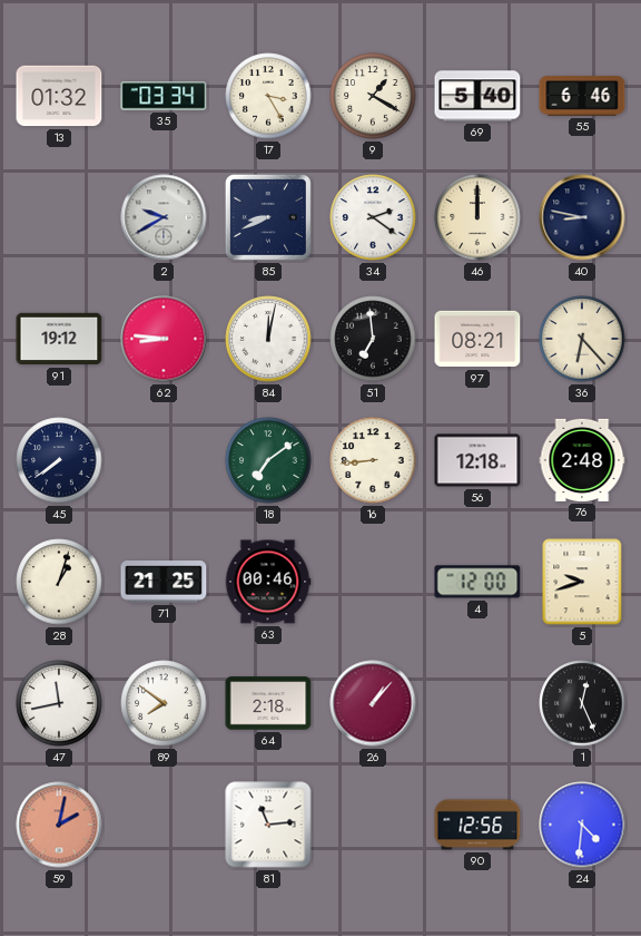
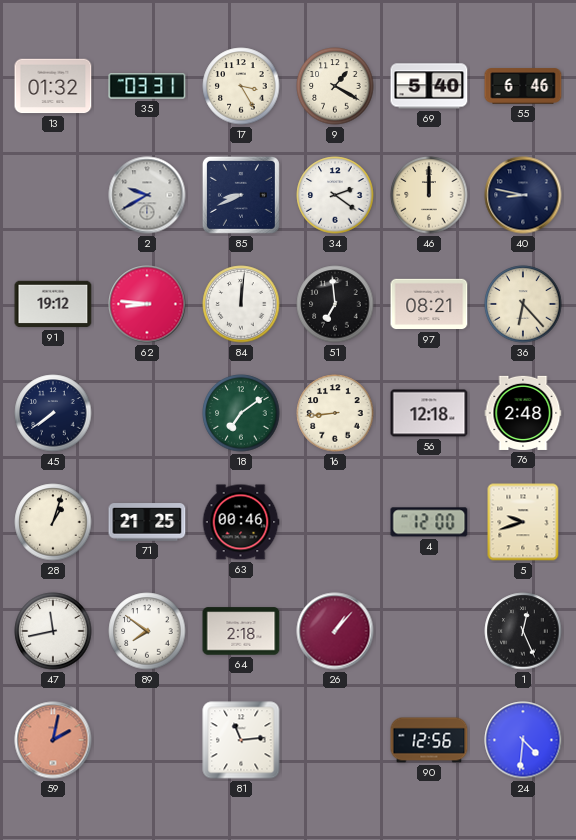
35: 03:34 -> 03:31 (147, 86)
84: 12:02 -> 12:01 (241, 304)
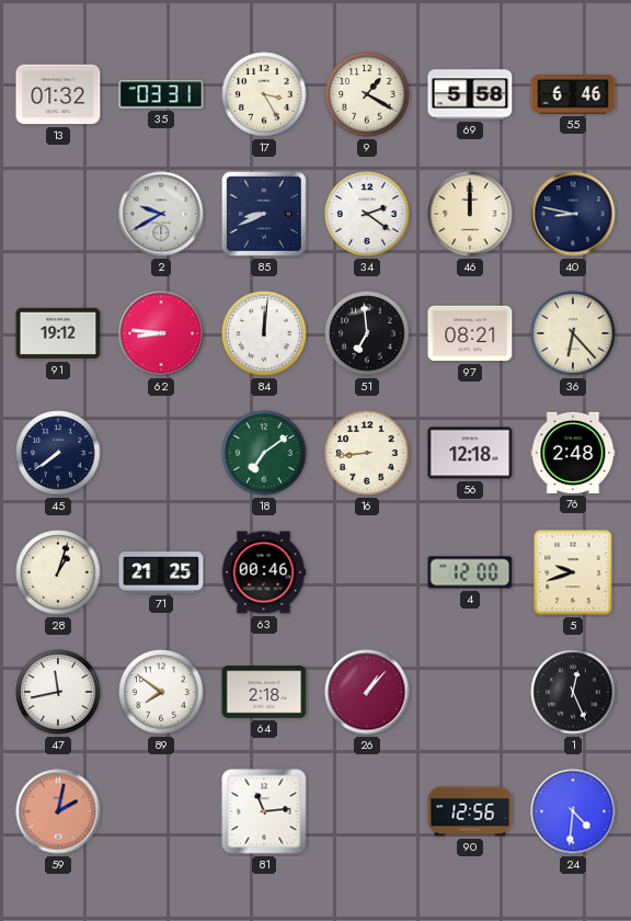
69: 5:40 -> 5:58 (470, 94)
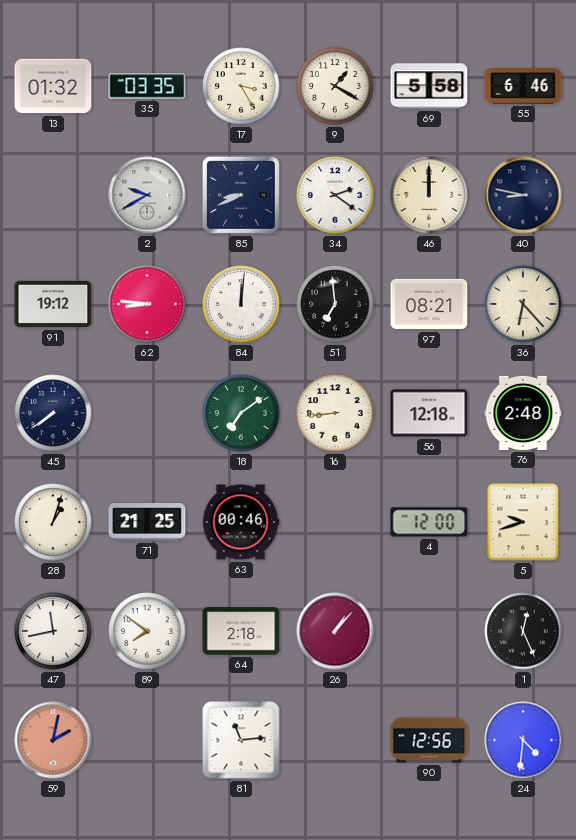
35: 03:31 -> 03:35 (147, 86)
